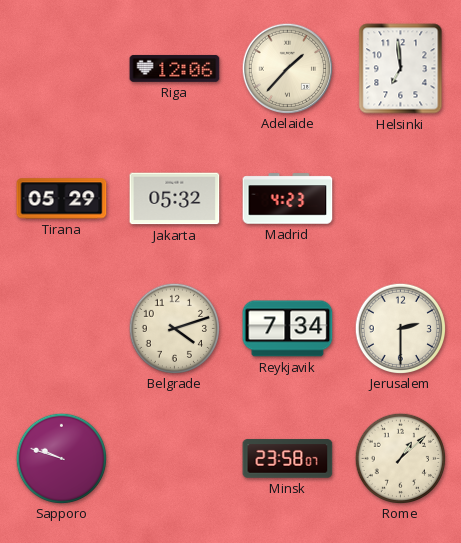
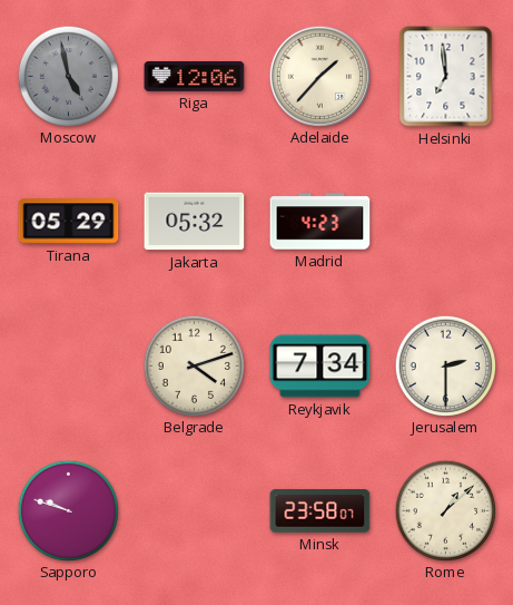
Moscow: none -> 4:58 (68, 76)
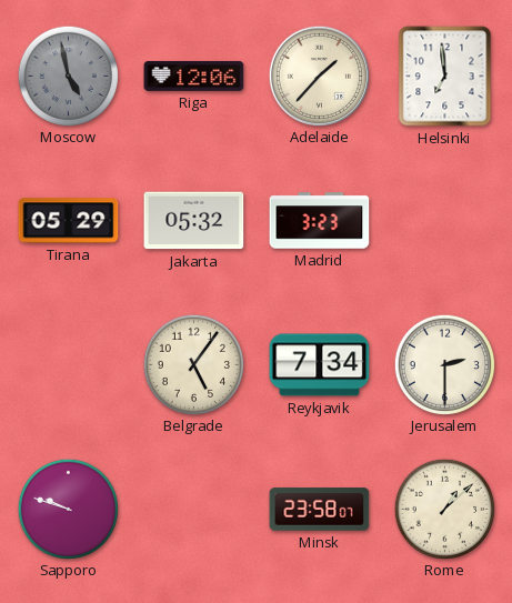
Madrid: 4:23 -> 3:23 (320, 221)
Belgrade: 4:12 -> 5:06 (193, 364)
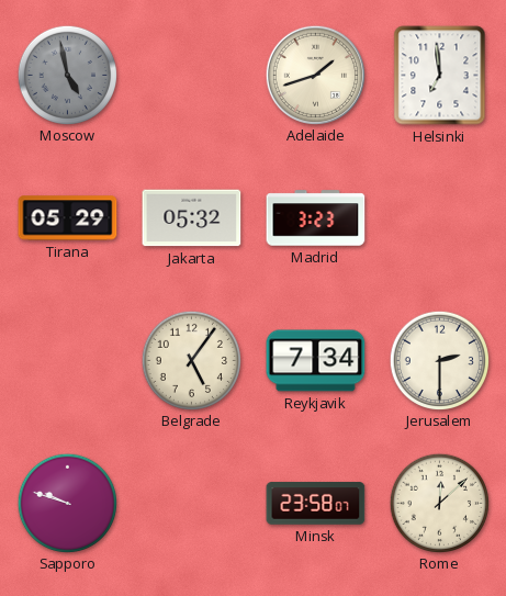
Riga: 12:06 -> none (194, 76)
Adelaide: 1:37 -> 1:42 (315, 75)
Rome: 1:08 -> 12:08 (439, 503)
